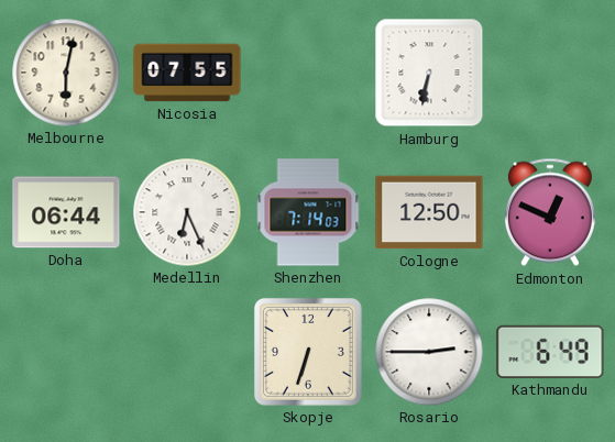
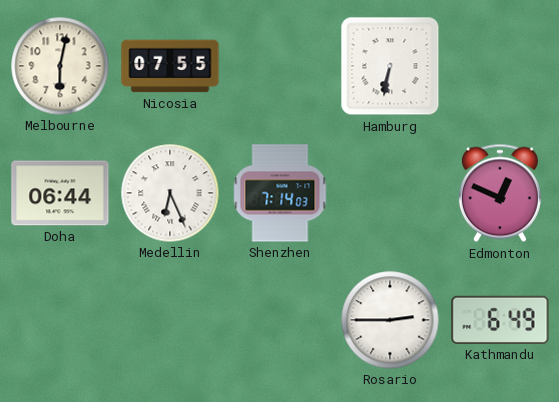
Cologne: 12:50 -> none (429, 212)
Skopje: 6:33 -> none (308, 352)
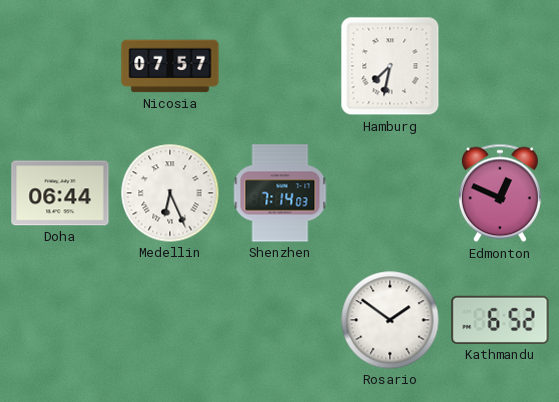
Melbourne: 6:02 -> none (60, 66)
Nicosia: 07:55 -> 07:57 (170, 66)
Hamburg: 6:32 -> 7:32 (390, 66)
Rosario: 2:45 -> 1:51 (390, 320)
Kathmandu: 6:49 -> 6:52 (500, 320)
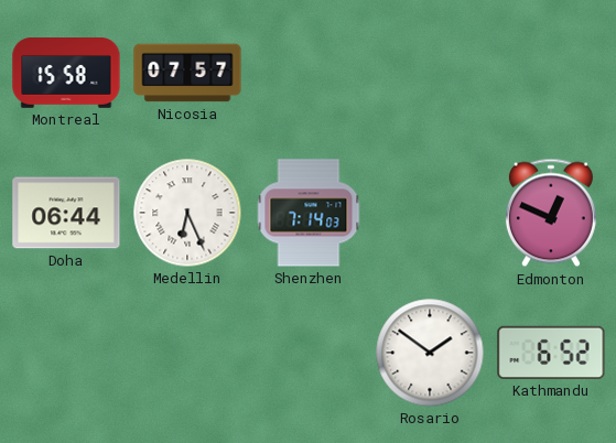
Montreal: none -> 15:58 (66, 74)
Hamburg: 7:32 -> none (390, 66)
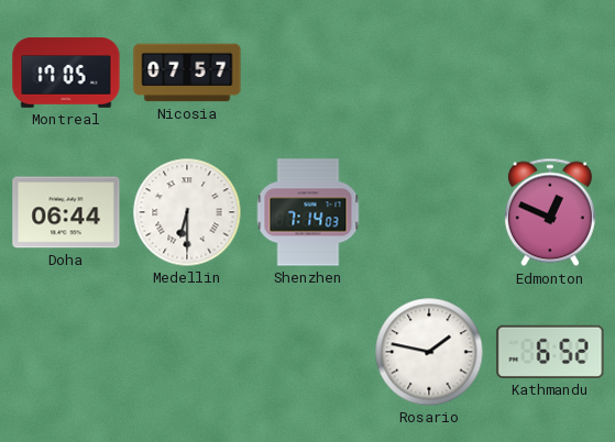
Montreal: 15:58 -> 17:05 (66, 74)
Medellin: 6:26 -> 6:30 (187, 212)
Rosario: 1:51 -> 1:47 (429, 352)
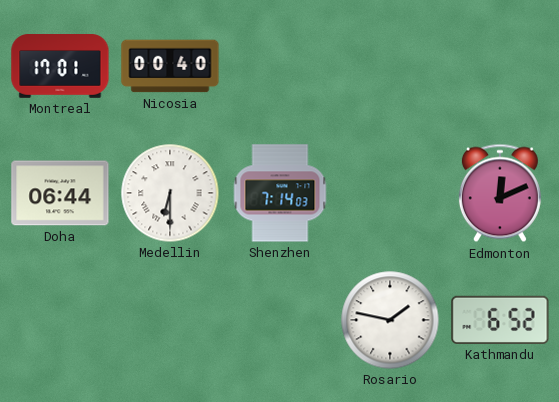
Montreal: 17:05 -> 17:01 (60, 67)
Nicosia: 07:57 -> 00:40 (170, 66)
Edmonton: 12:49 -> 12:11 (500, 193)
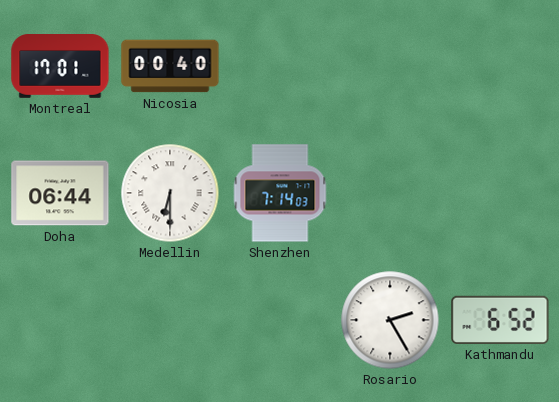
Edmonton: 12:11 -> none (500, 193)
Rosario: 1:47 -> 2:25 (390, 320)
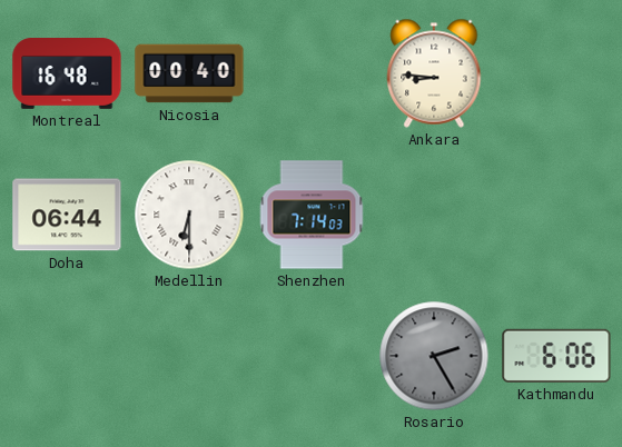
Montreal: 17:01 -> 16:48 (67, 74)
Ankara: none -> 8:46 (434, 73)
Rosario dial: white -> grey (434, 356)
Kathmandu: 6:52 -> 6:06 (556, 356)
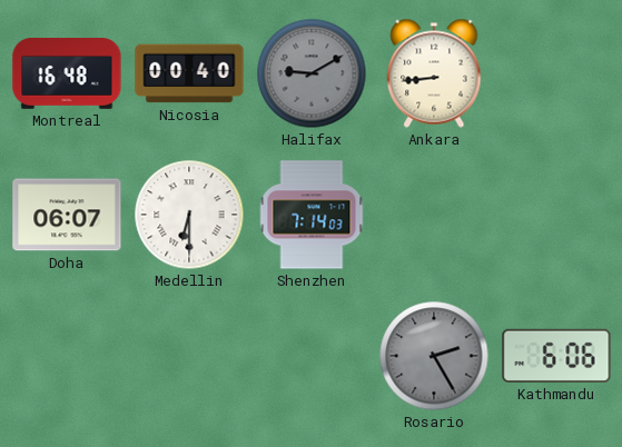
Halifax: none -> 9:10 (312, 73)
Ankara: 8:46 -> 8:44 (434, 73)
Doha: 06:44 -> 06:07 (67, 215)
